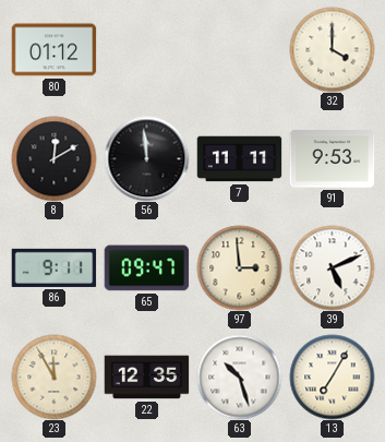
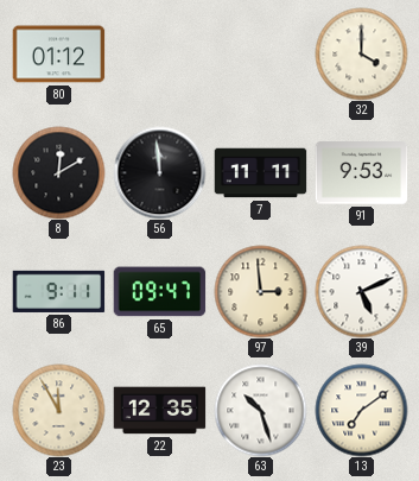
13: 7:05 -> 7:09 (361, 410)
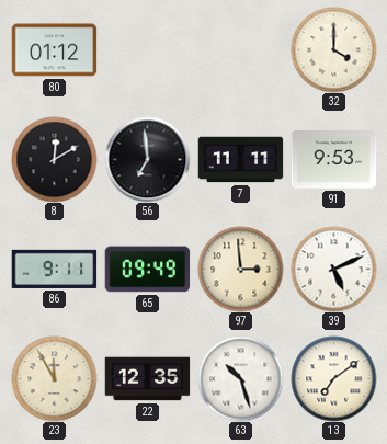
56: 11:59 -> 6:59 (147, 159)
65: 09:47 -> 09:49 (147, 270)
